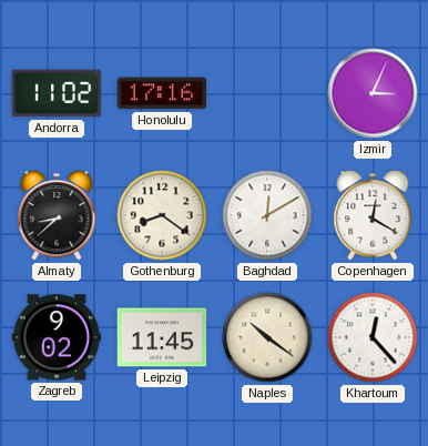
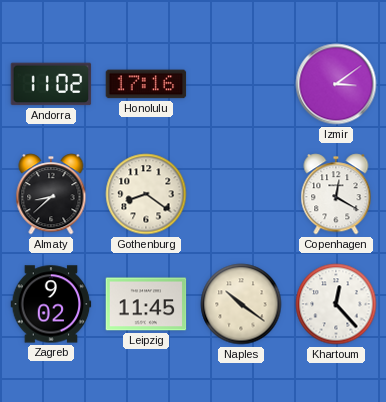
Izmir: 3:04 -> 3:09 (336, 84)
Baghdad: 12:10 -> none (267, 215)
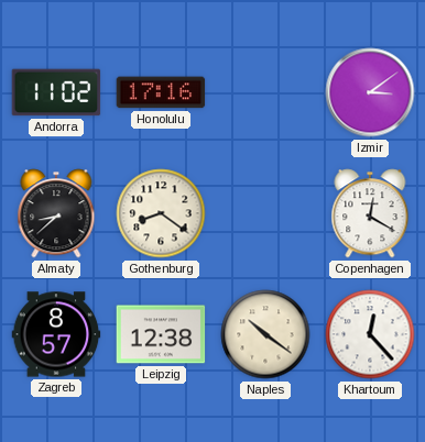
Zagreb: 9:02 -> 8:57 (56, 334)
Leipzig: 11:45 -> 12:38 (161, 334)
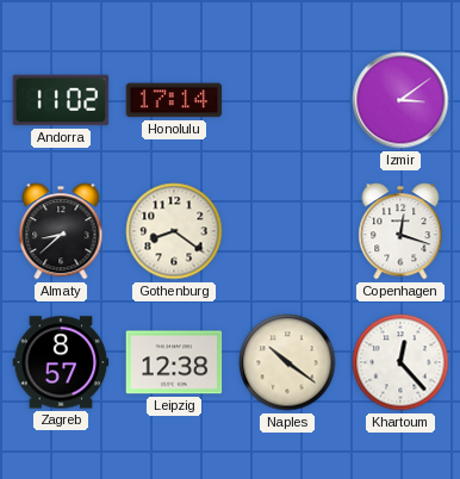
Honolulu: 17:16 -> 17:14 (174, 100)
Copenhagen: 12:20 -> 12:18 (400, 231)
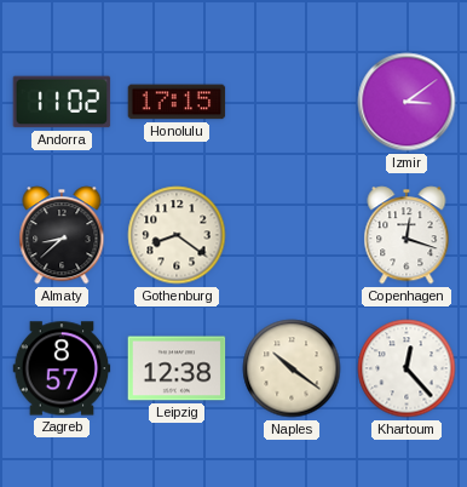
Honolulu: 17:14 -> 17:15 (177, 102)
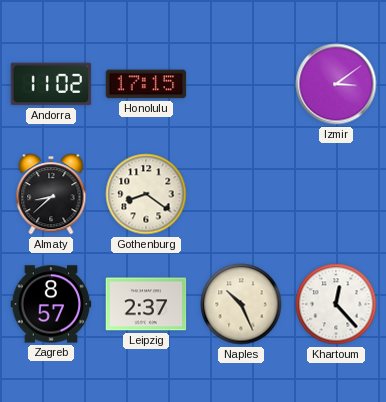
Copenhagen: 12:18 -> none (407, 235)
Leipzig: 12:38 -> 2:37 (146, 304)
Naples: 10:21 -> 10:26 (241, 304)
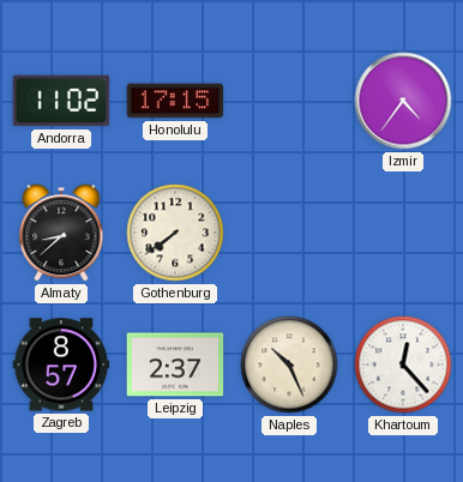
Izmir: 3:09 -> 4:36 (403, 101)
Gothenburg: 8:21 -> 7:39 (175, 233)
